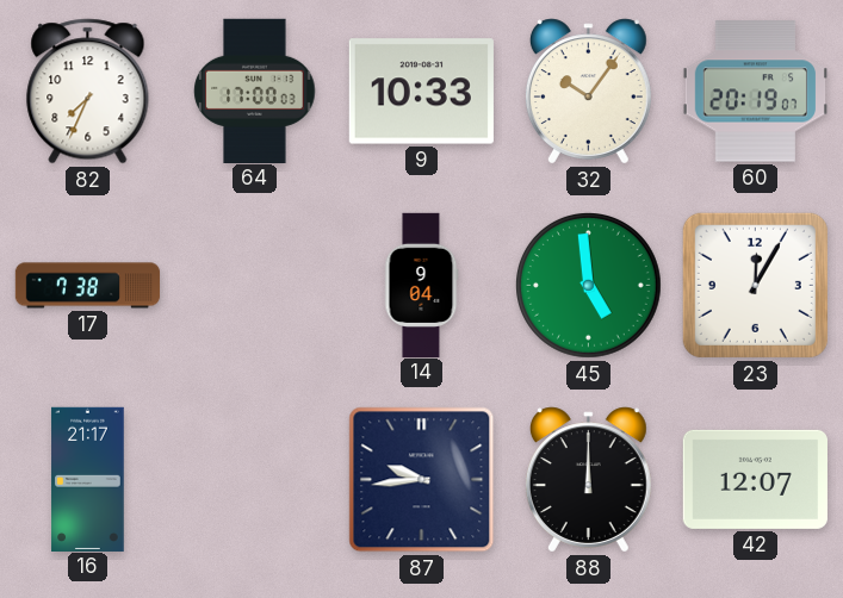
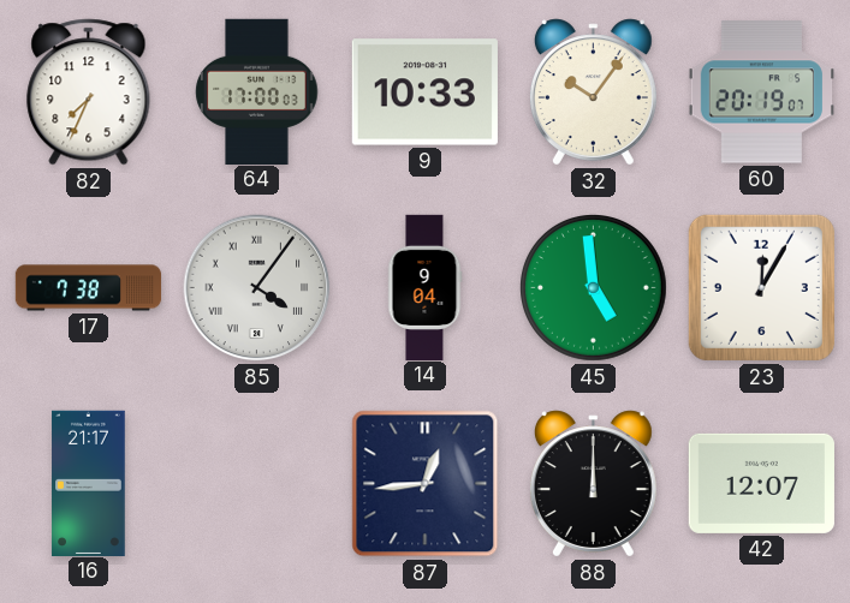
85: none -> 4:06 (257, 288)
87: 9:44 -> 12:44 (426, 484)
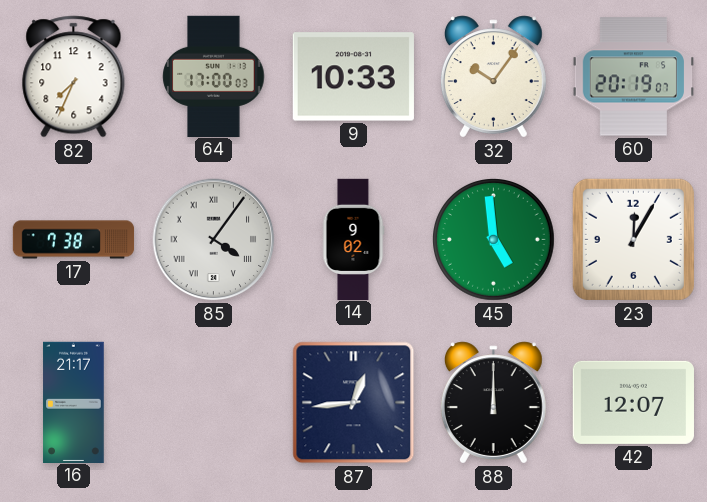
14: 9:04 -> 9:02 (353, 239)
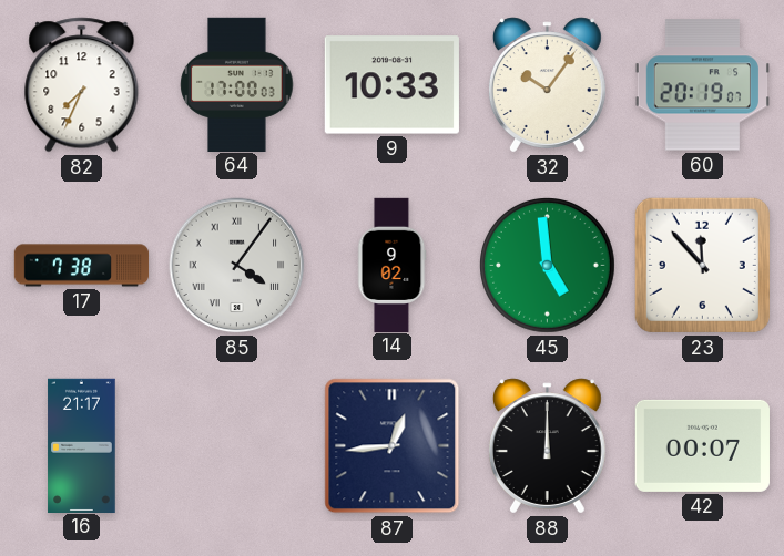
23: 12:05 -> 11:53 (702, 265)
42: 12:07 -> 00:07 (702, 445)
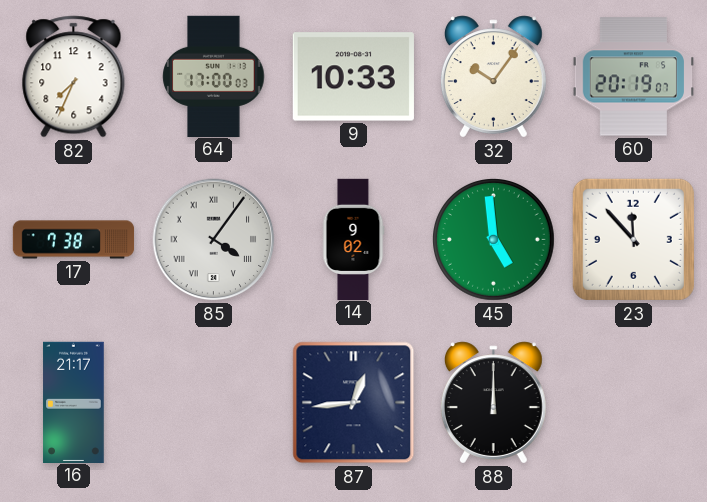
42: 00:07 -> none (702, 445)
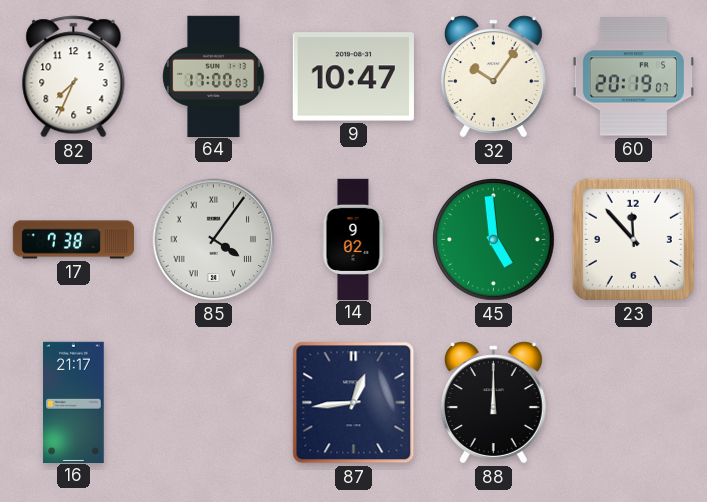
9: 10:33 -> 10:47 (353, 77)
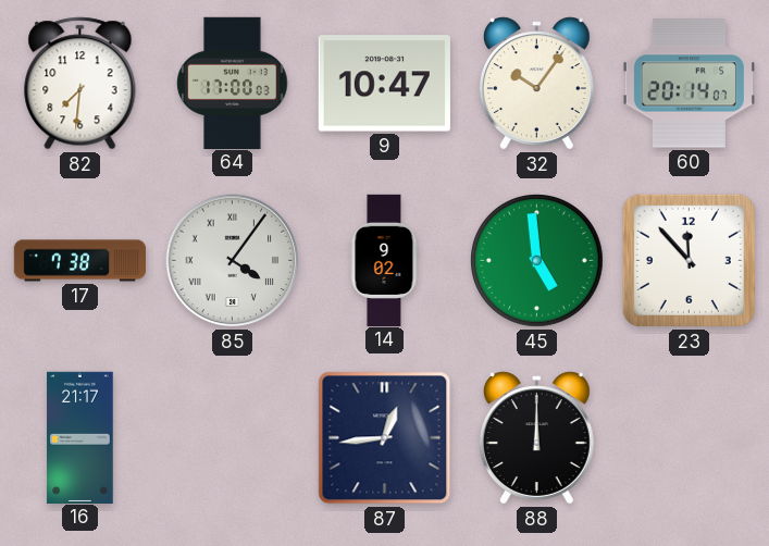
82: 7:34 -> 7:31 (80, 84)
60: 20:19 -> 20:14 (689, 84)
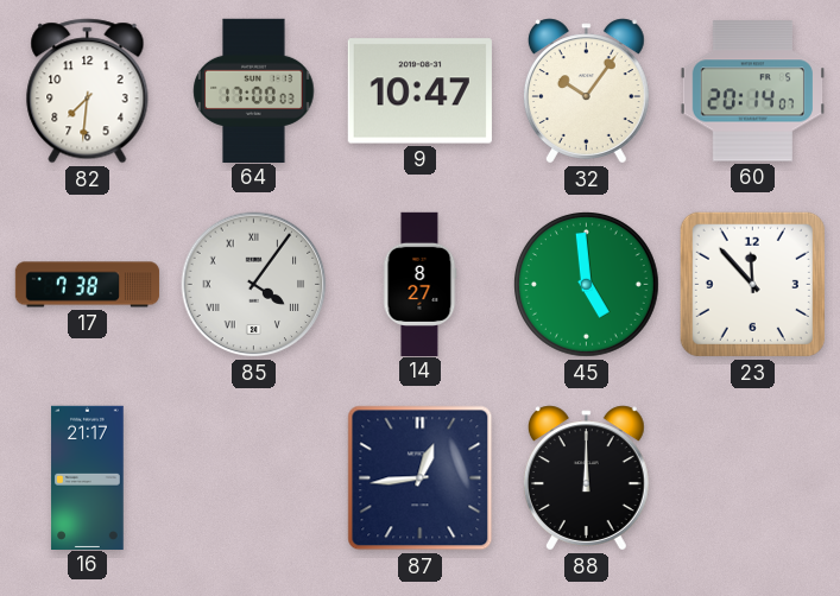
14: 9:02 -> 8:27 (419, 284)
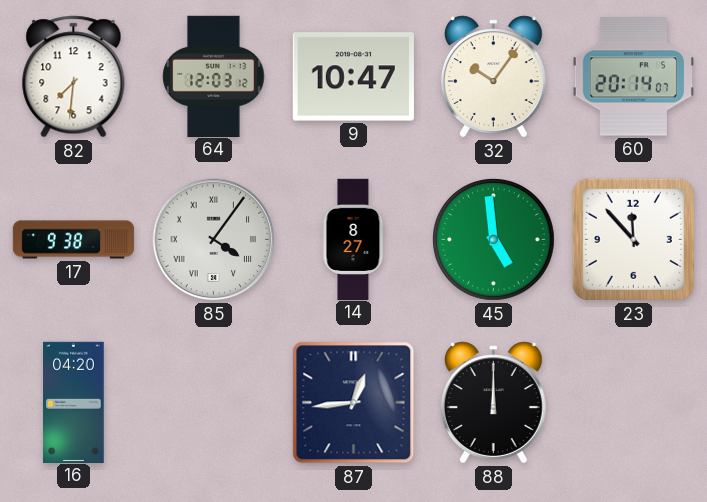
64: 17:00 -> 12:03 (214, 76)
17: 7:38 -> 9:38 (74, 240)
16: 21:17 -> 04:20 (74, 402)
